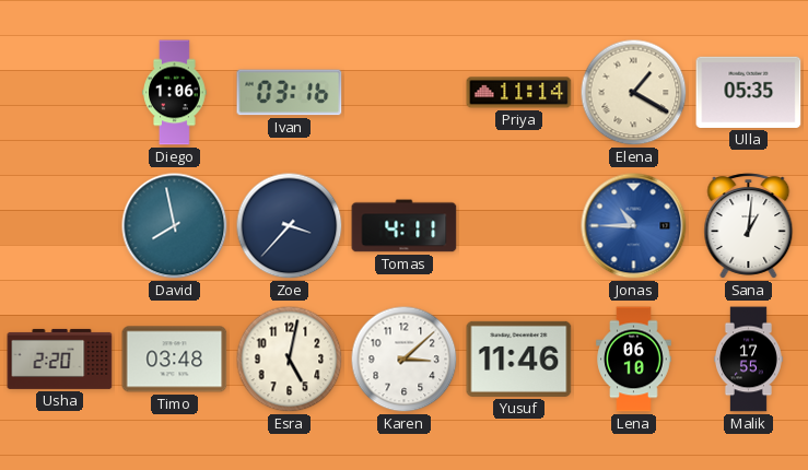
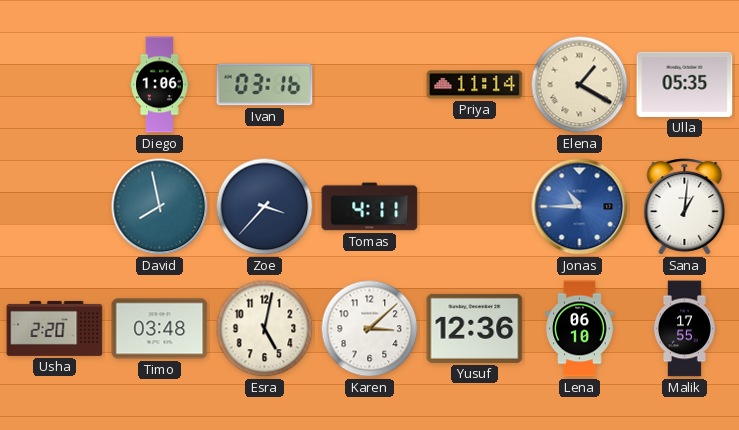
Yusuf: 11:46 -> 12:36 (475, 328)
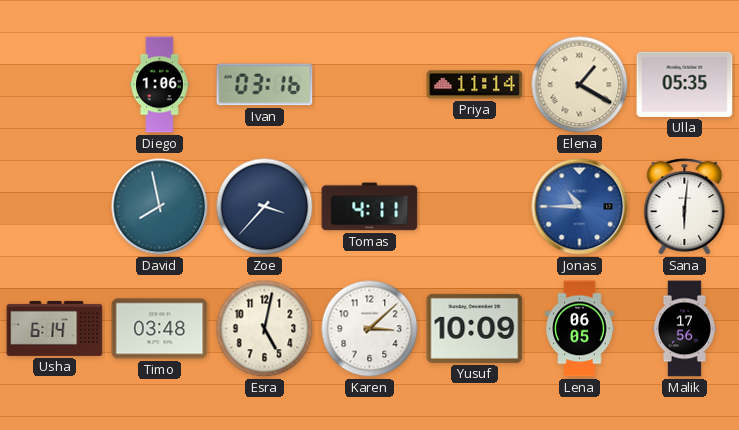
Sana: 1:01 -> 6:01 (685, 207)
Usha: 2:20 -> 6:14 (55, 328)
Yusuf: 12:36 -> 10:09 (475, 328)
Lena: 06:10 -> 06:05 (580, 329)
Malik: 17:55 -> 17:56 (684, 329)
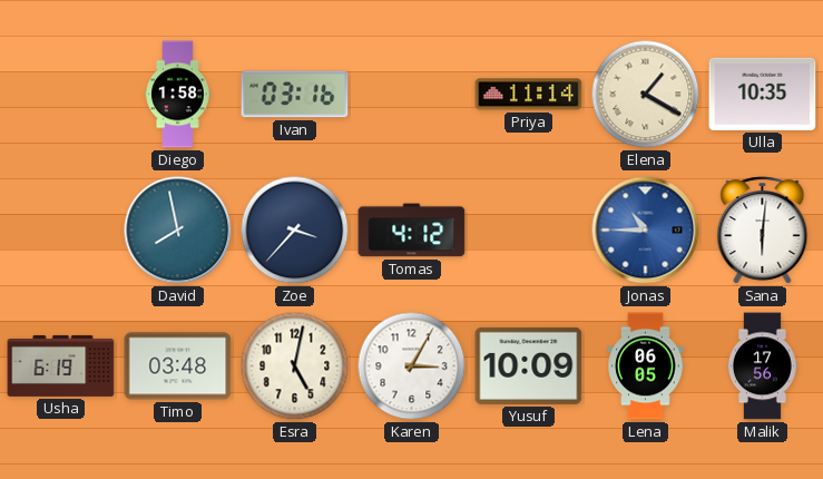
Diego: 1:06 -> 1:58 (178, 95)
Ulla: 05:35 -> 10:35 (763, 94)
Tomas: 4:11 -> 4:12 (412, 231)
Usha: 6:14 -> 6:19 (61, 365)
Karen: 3:08 -> 3:05 (412, 366)
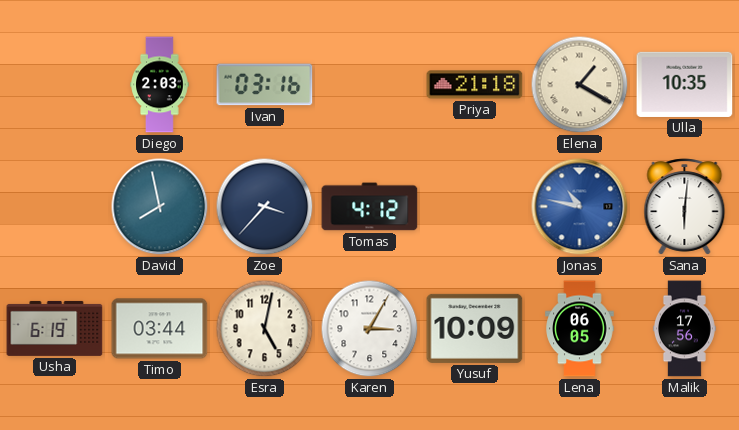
Diego: 1:58 -> 2:03 (160, 85)
Priya: 11:14 -> 21:18 (475, 85)
Jonas: 10:45 -> 10:47 (580, 207)
Timo: 03:48 -> 03:44 (160, 329)
